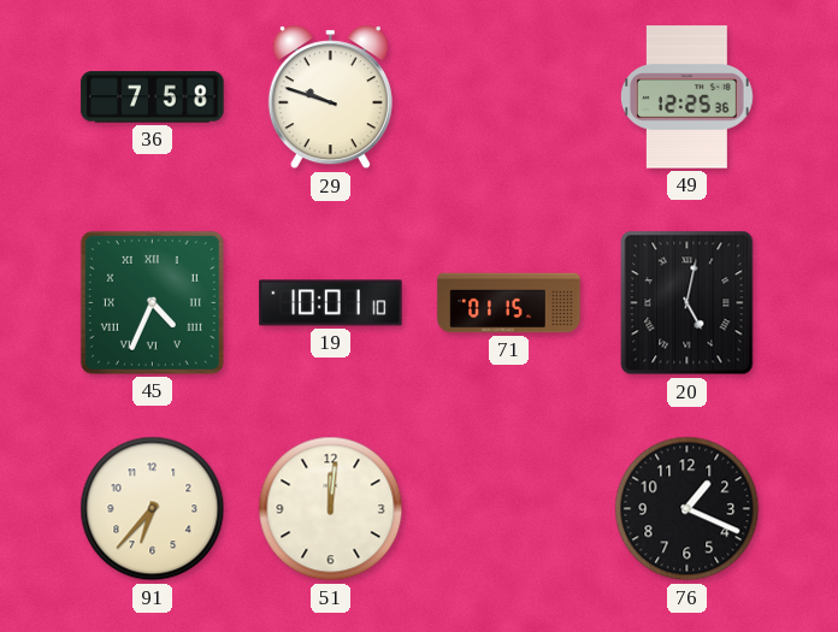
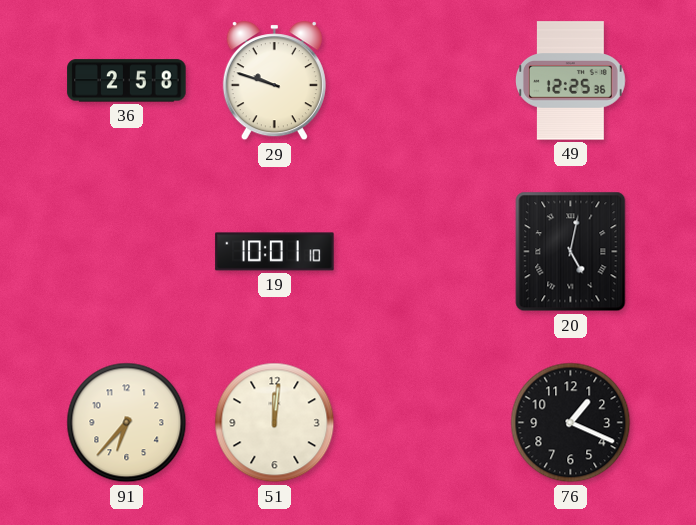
36: 7:58 -> 2:58 (127, 81)
45: 4:34 -> none (152, 302)
71: 01:15 -> none (509, 303)
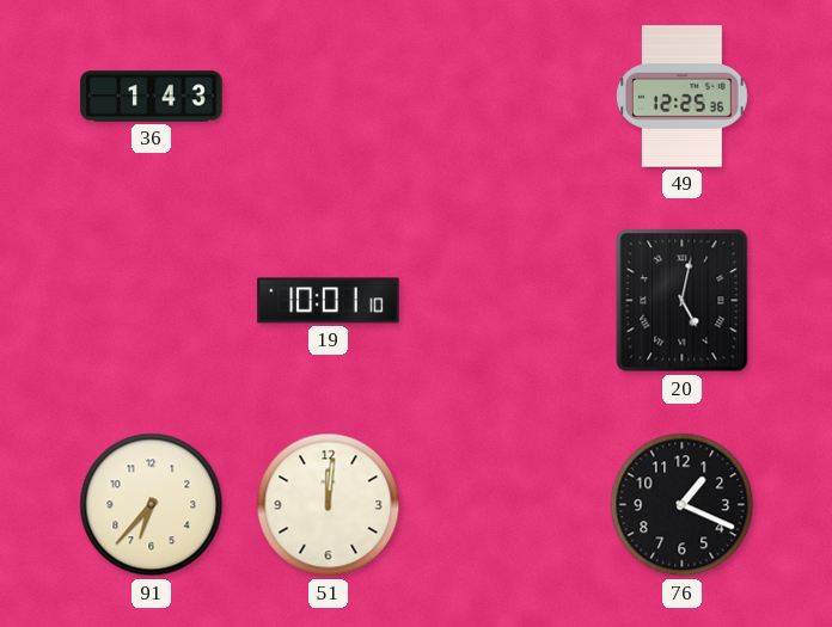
36: 2:58 -> 1:43 (152, 97)
29: 9:48 -> none (274, 81)
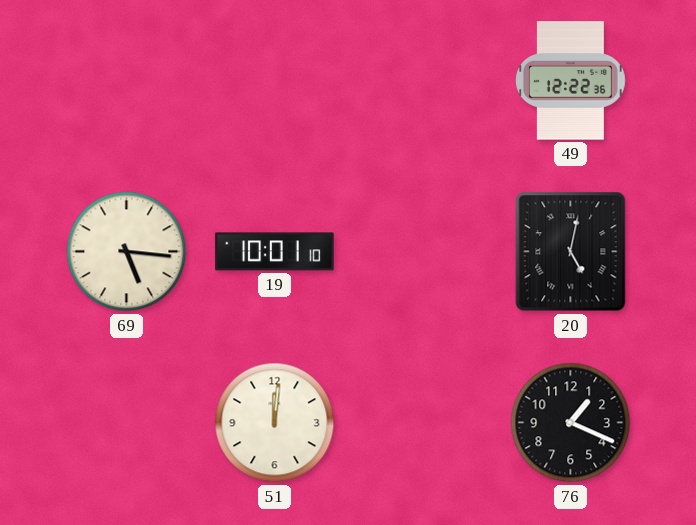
36: 1:43 -> none (152, 97)
49: 12:25 -> 12:22 (571, 81)
69: none -> 5:16 (127, 252)
91: 6:37 -> none (152, 505)
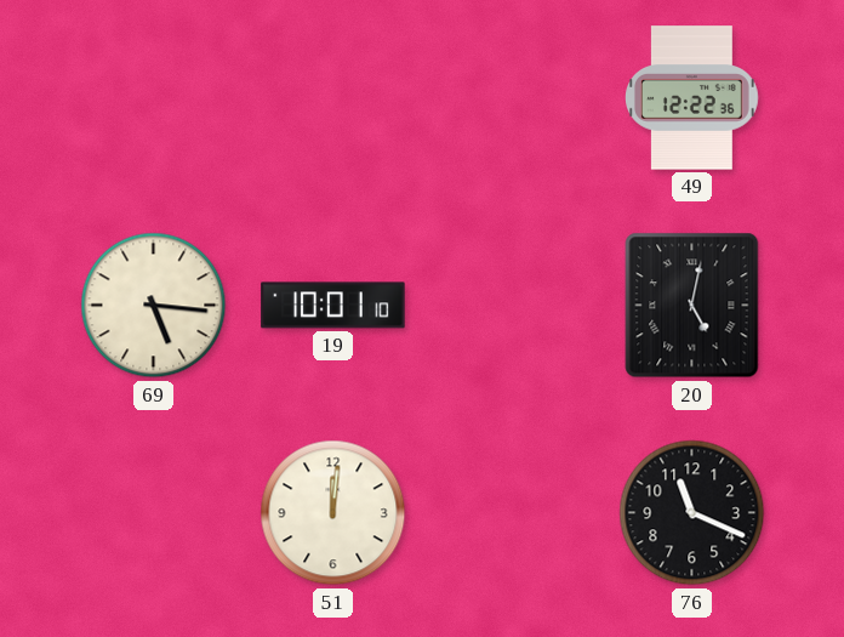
76: 1:19 -> 11:19 (692, 513)
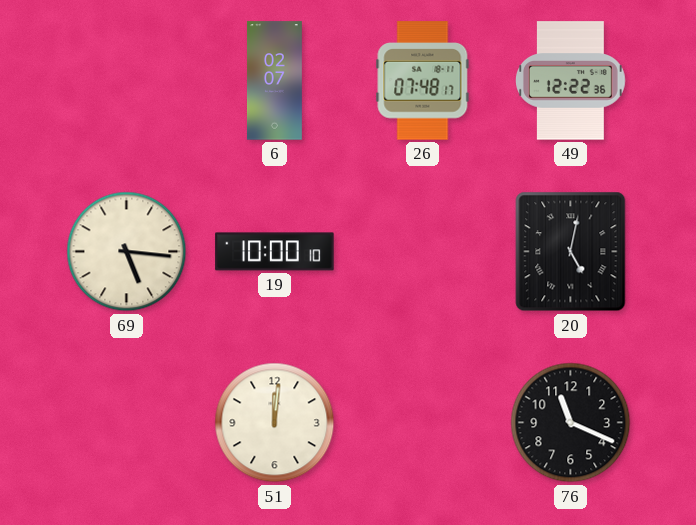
6: none -> 02:07 (274, 81)
26: none -> 07:48 (423, 81)
19: 10:01 -> 10:00 (275, 252)
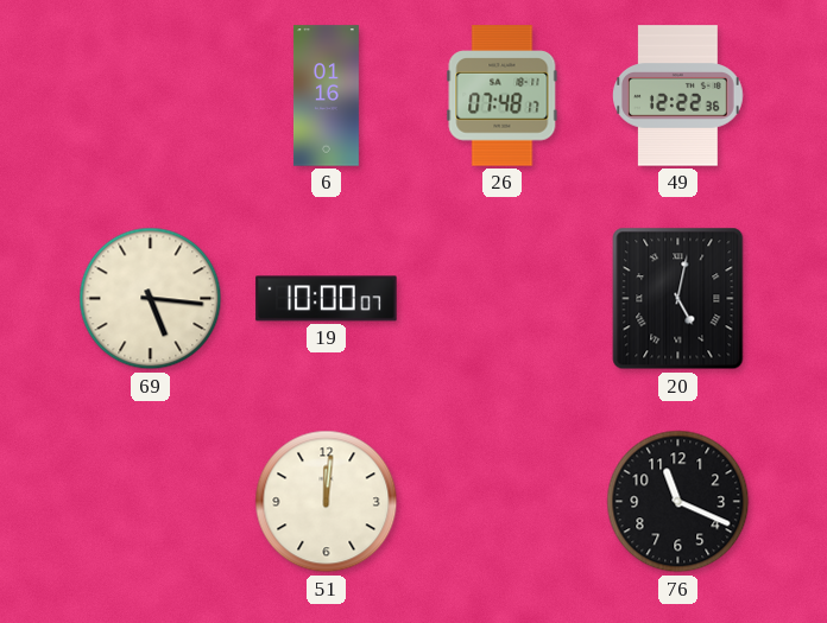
6: 02:07 -> 01:16 (326, 96)
19: 10:00:10 -> 10:00:07 (327, 299)
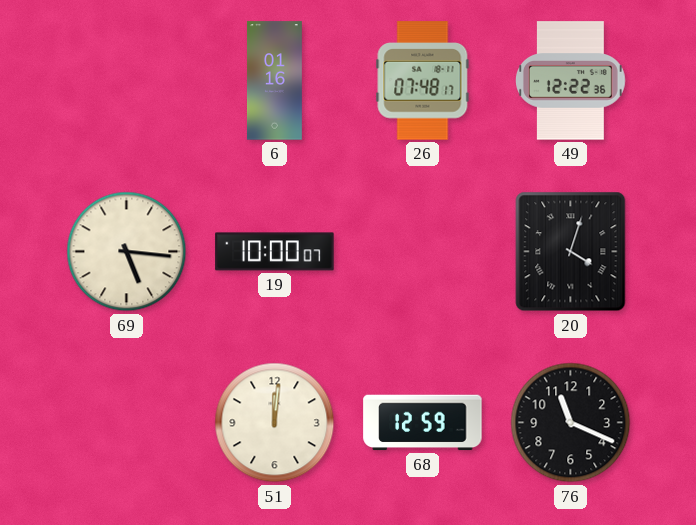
20: 5:02 -> 4:03 (571, 252)
68: none -> 12:59 (423, 423)
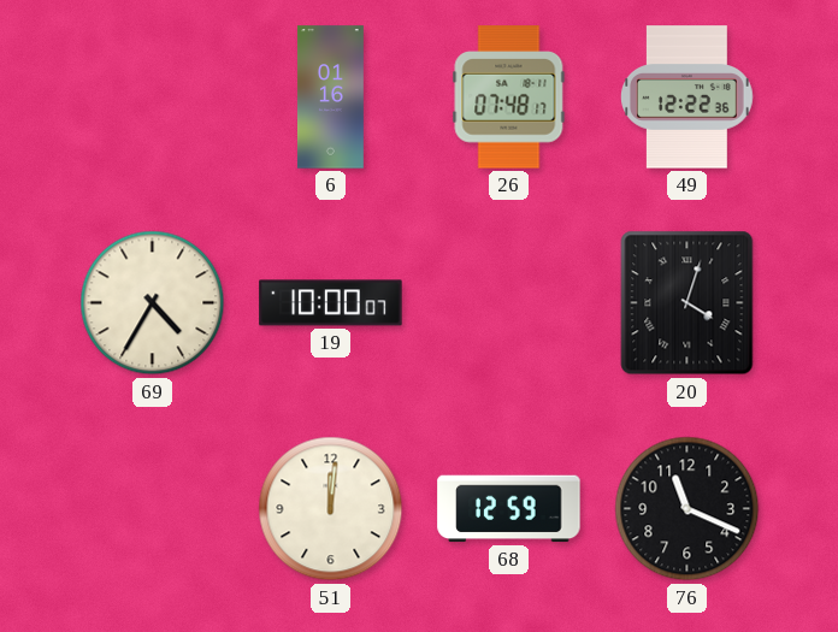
69: 5:16 -> 4:35 (153, 303)
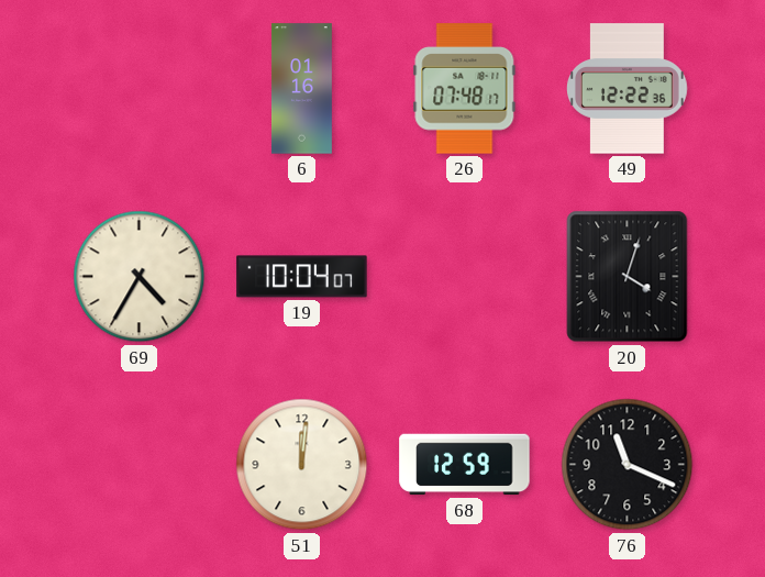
19: 10:00 -> 10:04 (302, 277)
